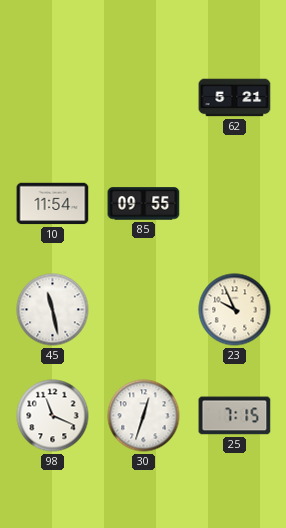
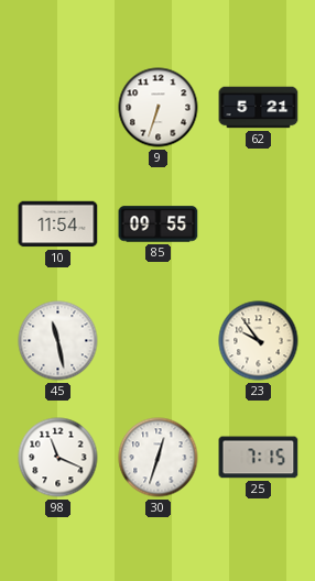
9: none -> 6:33 (159, 108)
23: 9:56 -> 9:54 (259, 341)
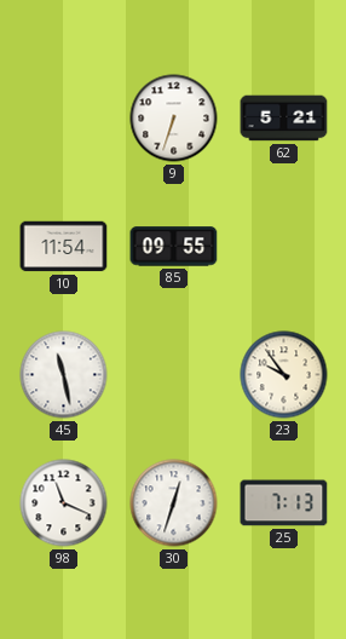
25: 7:15 -> 7:13 (284, 503)
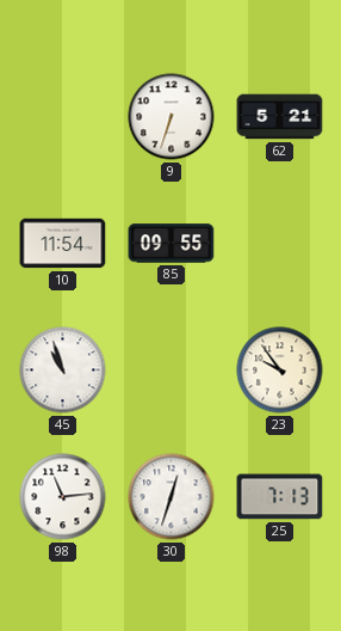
45: 11:28 -> 10:57 (63, 370)
98: 11:19 -> 11:14 (63, 497)
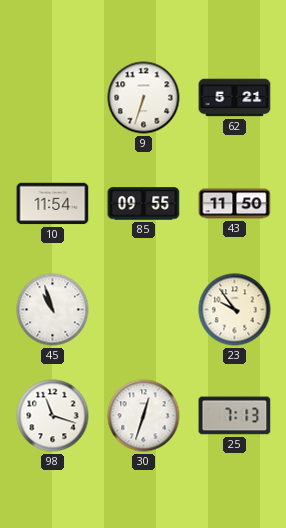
43: none -> 11:50 (235, 204)
98: 11:14 -> 11:18 (53, 416)
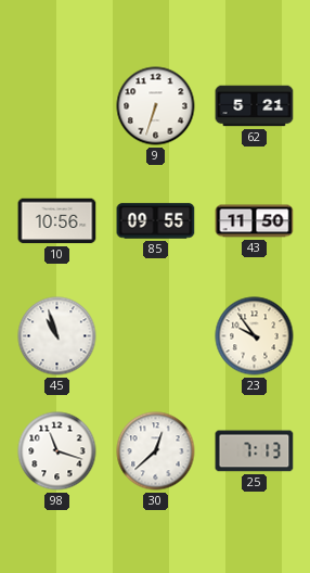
10: 11:54 -> 10:56 (57, 221)
30: 12:33 -> 12:38 (156, 451)
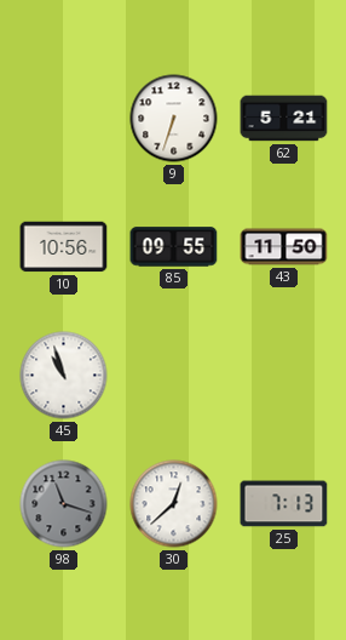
23: 9:54 -> none (255, 336)
98 dial: white -> grey (64, 504)
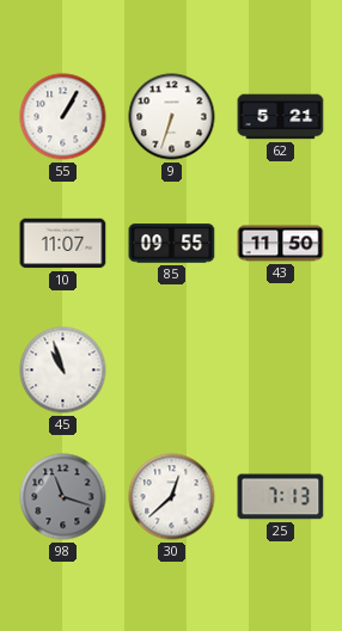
55: none -> 1:05 (63, 117)
10: 10:56 -> 11:07 (63, 244)
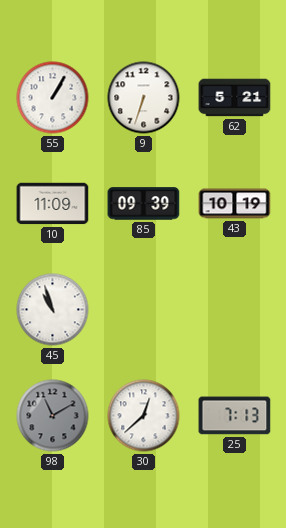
10: 11:07 -> 11:09 (53, 204)
85: 09:55 -> 09:39 (144, 204)
43: 11:50 -> 10:19 (235, 204)
98: 11:18 -> 11:10 (53, 416)
